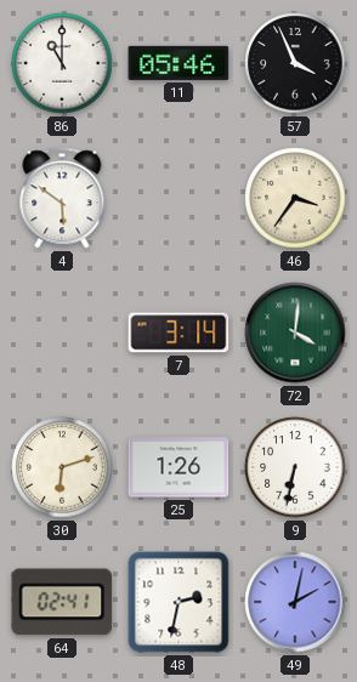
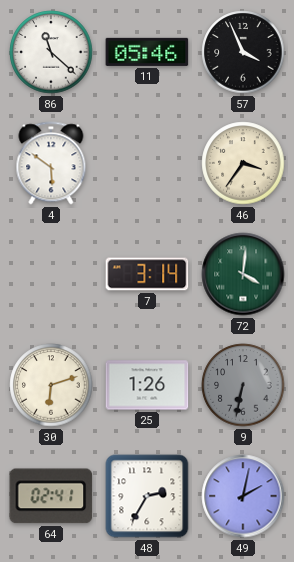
86: 11:00 -> 11:22 (51, 52)
9 dial: white -> grey (243, 385)
48: 2:32 -> 2:35 (147, 496)
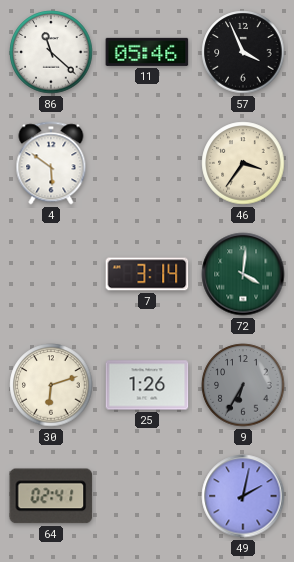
9: 6:32 -> 6:35 (243, 385)
48: 2:35 -> none (147, 496)
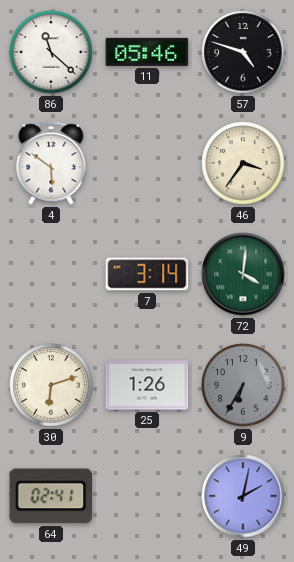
57: 3:56 -> 4:48 (243, 52)
